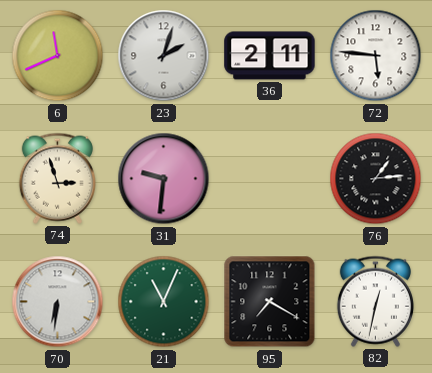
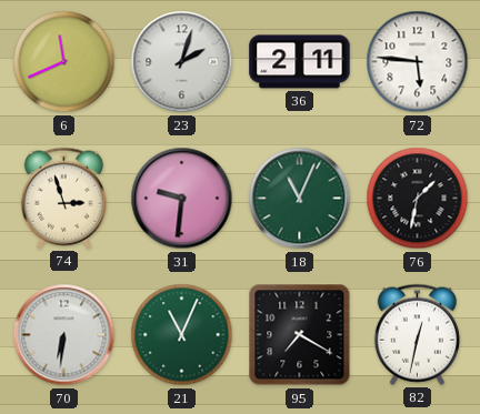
18: none -> 11:04 (300, 199)
76: 1:14 -> 1:32 (418, 199)
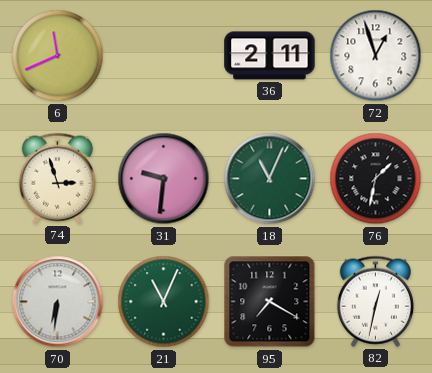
23: 2:03 -> none (182, 62)
72: 5:46 -> 12:57 (376, 56)
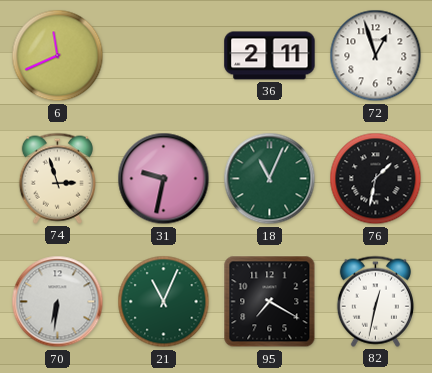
31: 9:31 -> 9:32 (164, 179)
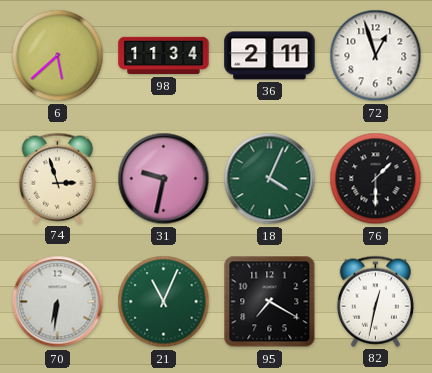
6: 11:41 -> 5:38 (58, 56)
98: none -> 11:34 (164, 56)
18: 11:04 -> 4:04 (270, 179)
76: 1:32 -> 1:30 (376, 179)
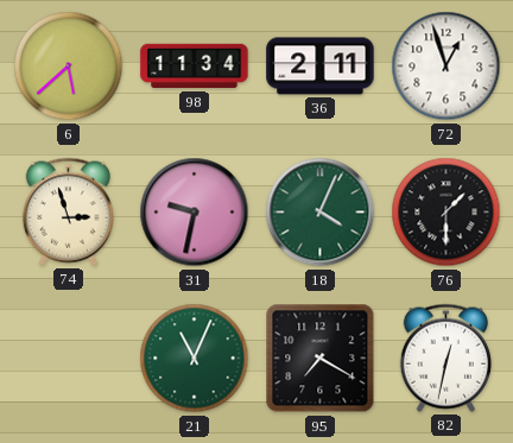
70: 6:31 -> none (58, 302)
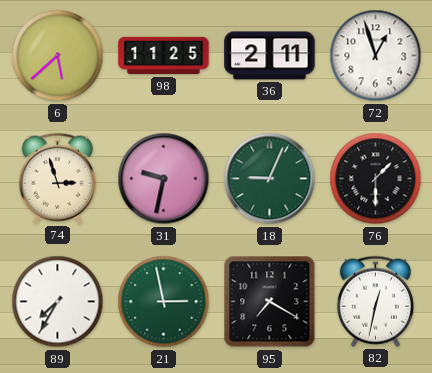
98: 11:34 -> 11:25 (164, 56)
18: 4:04 -> 9:04 (270, 179)
89: none -> 7:35 (58, 302)
21: 11:04 -> 2:58 (164, 302)
